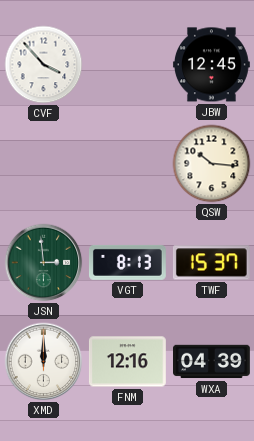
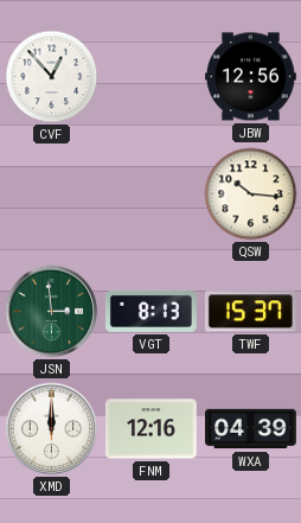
CVF: 3:53 -> 12:53 (52, 77)
JBW: 12:45 -> 12:56 (250, 77)
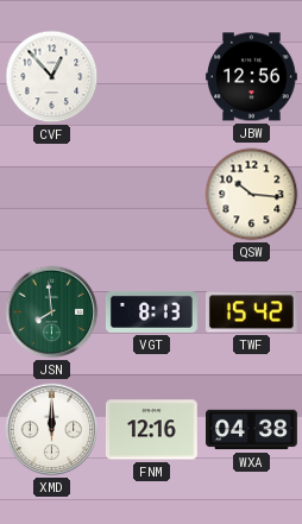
JSN: 2:59 -> 7:59 (52, 312)
TWF: 15:37 -> 15:42 (251, 312)
WXA: 04:39 -> 04:38 (252, 430)
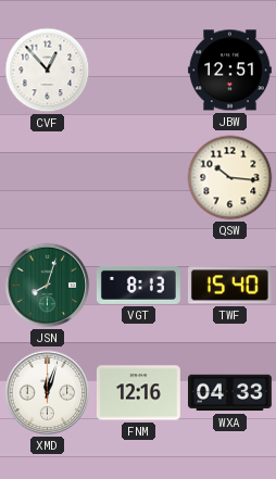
JBW: 12:56 -> 12:51 (229, 71)
JSN: 7:59 -> 8:03 (48, 286)
TWF: 15:42 -> 15:40 (229, 286)
XMD: 12:00 -> 12:03 (48, 393)
WXA: 04:38 -> 04:33 (230, 393)
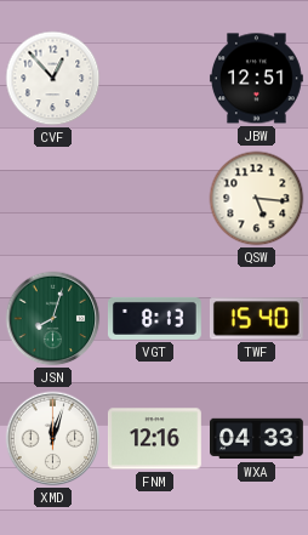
QSW: 10:16 -> 5:16 (257, 199)
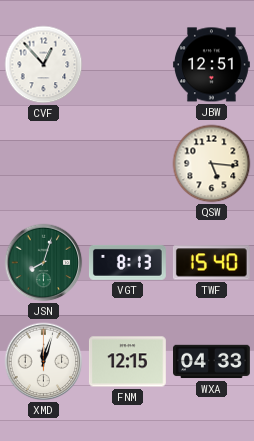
FNM: 12:16 -> 12:15 (127, 362)
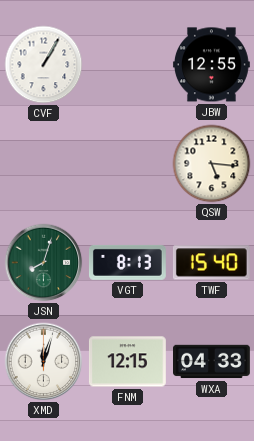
CVF: 12:53 -> 1:05 (44, 65)
JBW: 12:51 -> 12:55 (211, 65)
